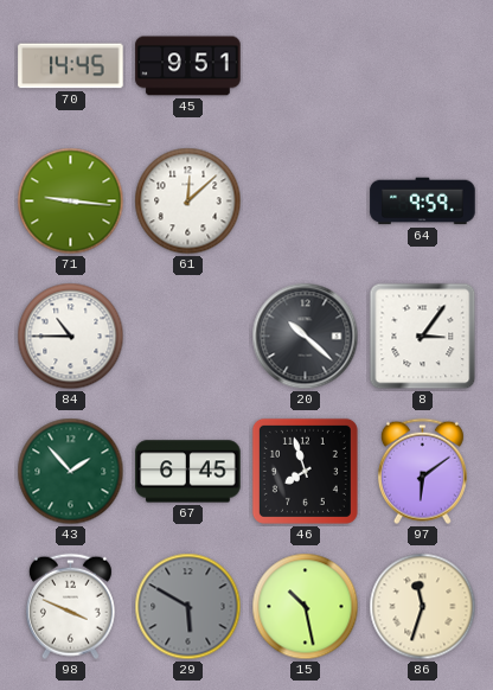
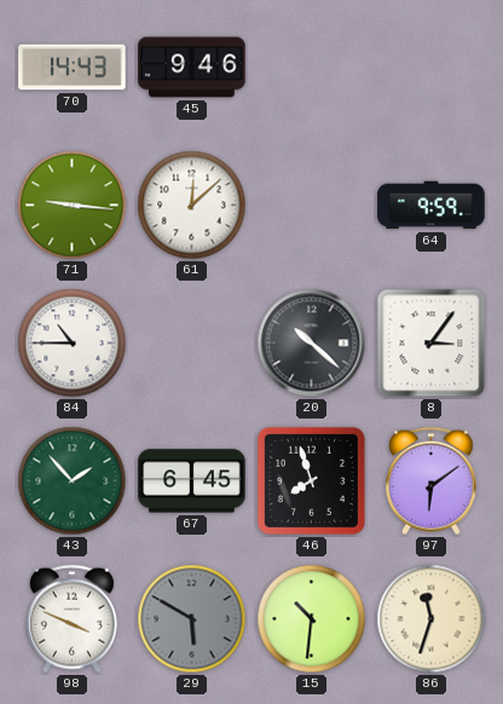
70: 14:45 -> 14:43 (73, 68)
45: 9:51 -> 9:46 (192, 68)
15: 10:28 -> 10:31 (312, 619)
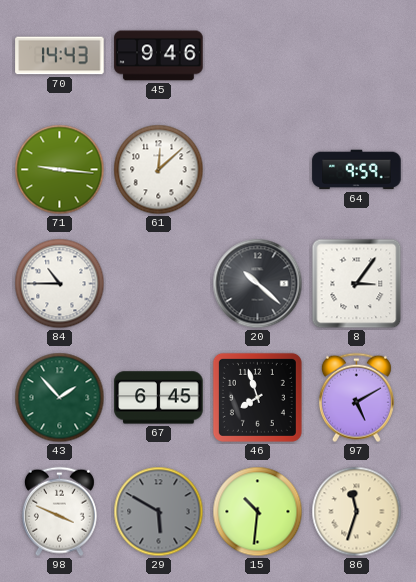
97: 6:09 -> 5:10 (356, 398)
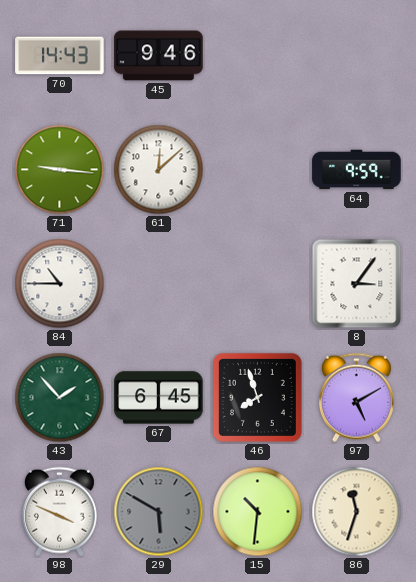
20: 10:22 -> none (258, 284)
